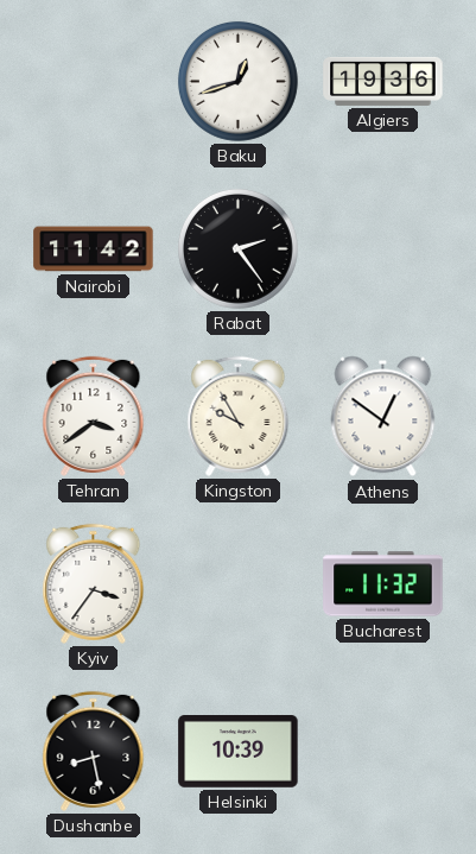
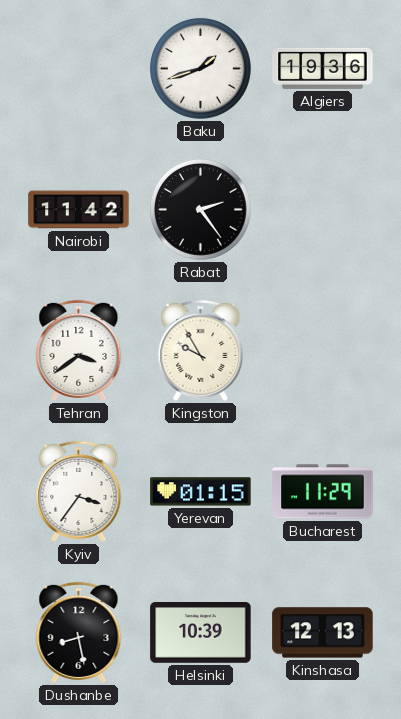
Baku: 12:42 -> 1:42 (201, 69)
Athens: 12:51 -> none (383, 417)
Yerevan: none -> 01:15 (201, 492)
Bucharest: 11:32 -> 11:29 (323, 492)
Kinshasa: none -> 12:13 (323, 633)
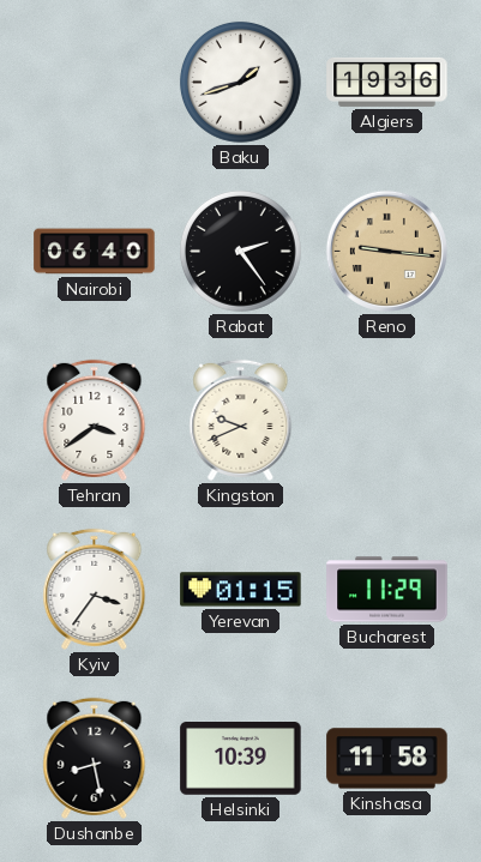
Nairobi: 11:42 -> 06:40 (95, 252)
Reno: none -> 9:16 (386, 251)
Kingston: 9:55 -> 9:41 (241, 420)
Kinshasa: 12:13 -> 11:58 (387, 759)
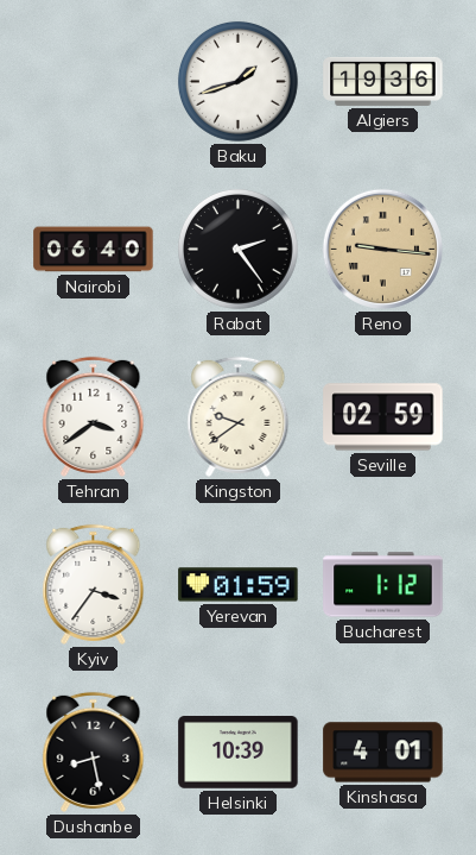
Kingston: 9:41 -> 9:39 (239, 416)
Seville: none -> 02:59 (383, 417)
Yerevan: 01:15 -> 01:59 (239, 585)
Bucharest: 11:29 -> 1:12 (383, 585)
Kinshasa: 11:58 -> 4:01 (383, 753)
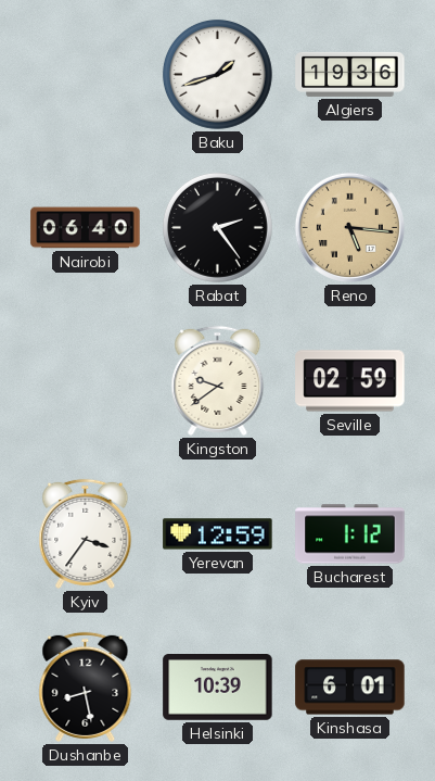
Reno: 9:16 -> 5:16 (349, 227)
Tehran: 3:39 -> none (94, 416)
Yerevan: 01:59 -> 12:59 (218, 534)
Kinshasa: 4:01 -> 6:01 (350, 688)
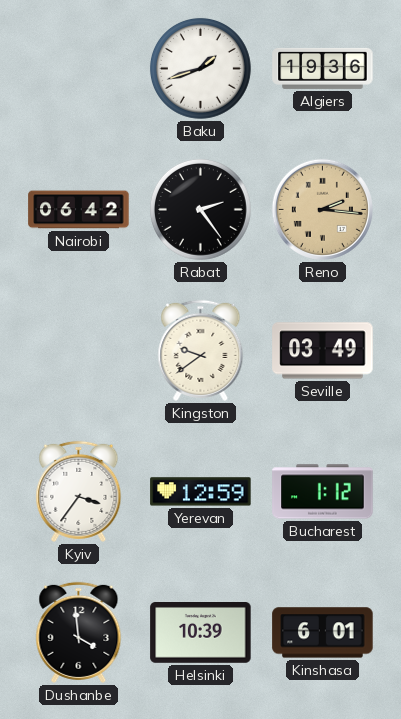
Nairobi: 06:40 -> 06:42 (79, 210)
Reno: 5:16 -> 2:16 (322, 209)
Seville: 02:59 -> 03:49 (323, 351)
Dushanbe: 8:28 -> 3:59 (79, 632)
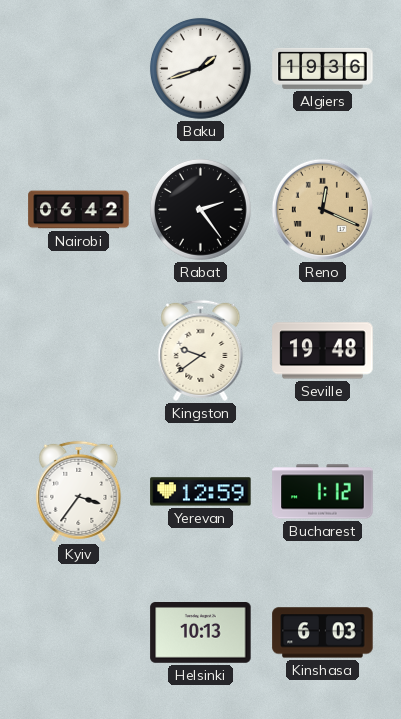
Reno: 2:16 -> 12:19 (322, 209)
Seville: 03:49 -> 19:48 (323, 351)
Dushanbe: 3:59 -> none (79, 632)
Helsinki: 10:39 -> 10:13 (201, 633)
Kinshasa: 6:01 -> 6:03 (323, 633)
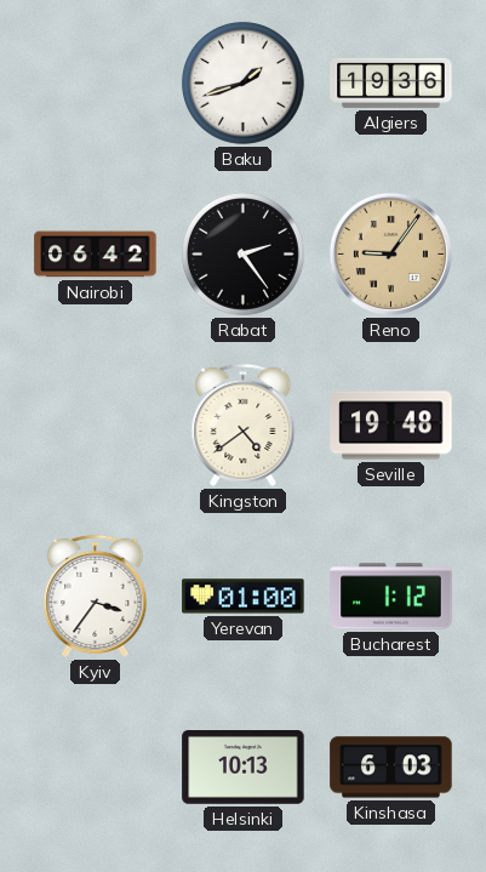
Reno: 12:19 -> 9:06 (390, 253)
Kingston: 9:39 -> 4:39 (244, 424)
Yerevan: 12:59 -> 01:00 (244, 597)
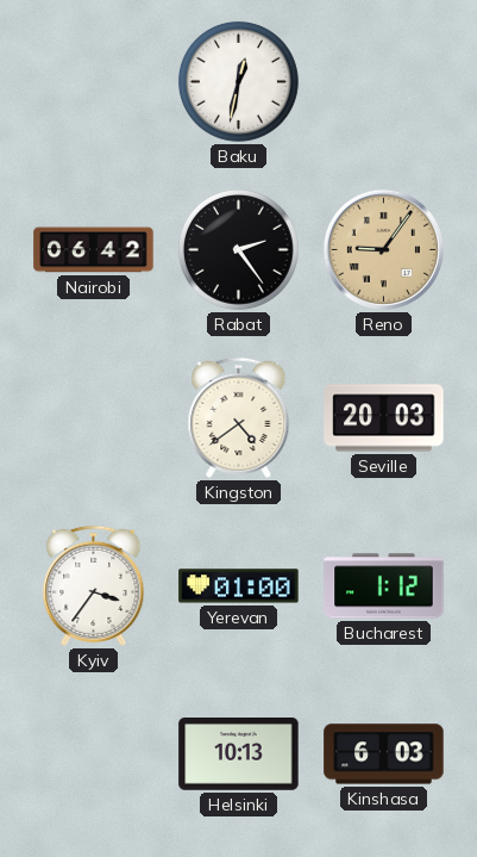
Baku: 1:42 -> 12:32 (239, 82)
Algiers: 19:36 -> none (391, 82)
Seville: 19:48 -> 20:03 (384, 418)
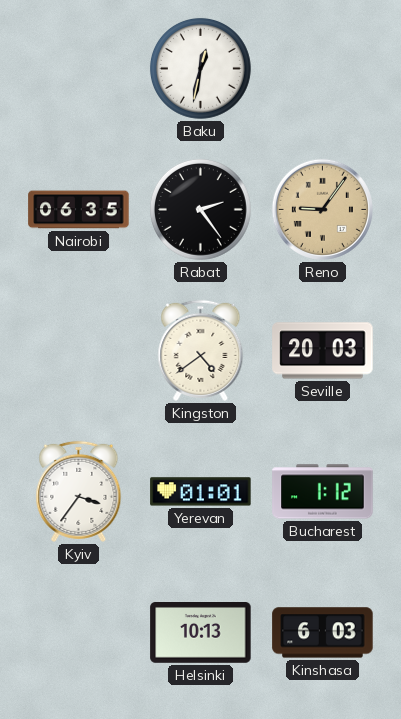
Nairobi: 06:42 -> 06:35 (79, 210)
Yerevan: 01:00 -> 01:01 (201, 492)
